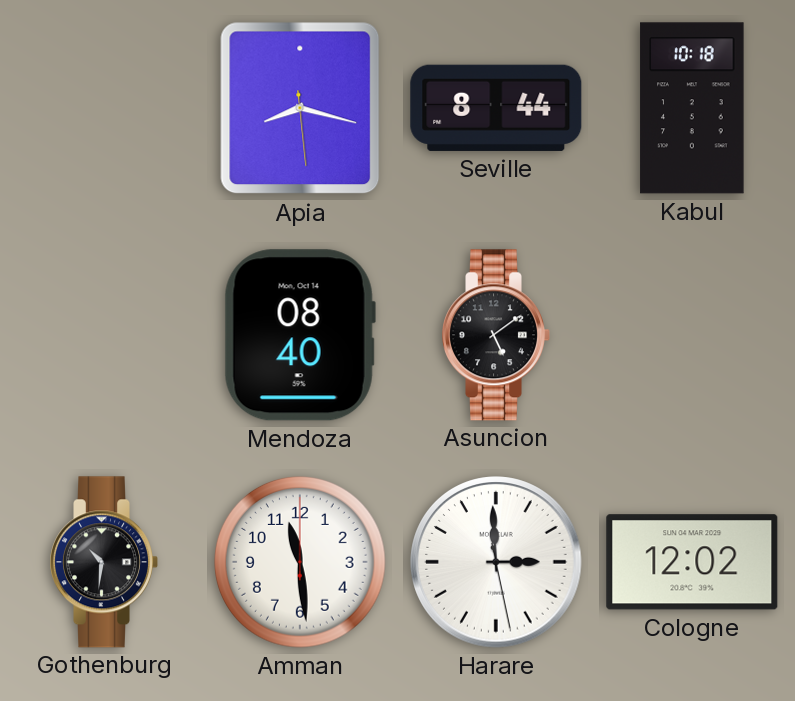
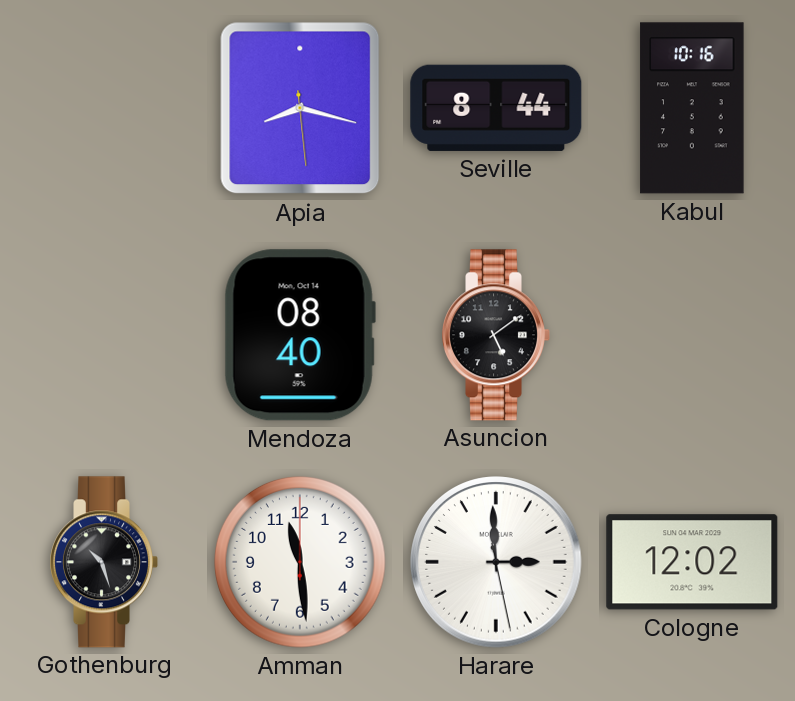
Kabul: 10:18 -> 10:16 (692, 108)
Gothenburg: 10:31 -> 10:27 (104, 562)
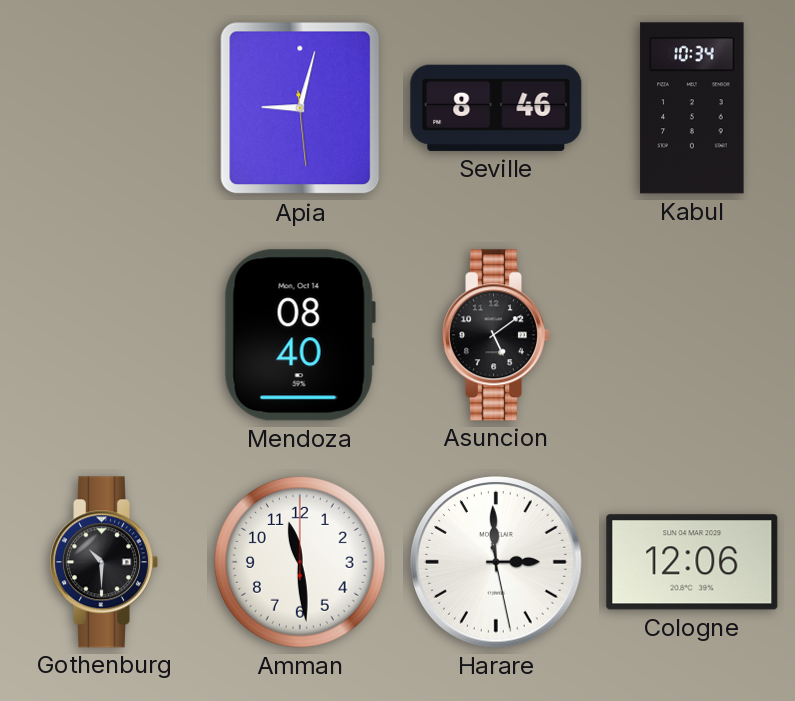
Apia: 8:17 -> 9:02 (300, 108)
Seville: 8:44 -> 8:46 (496, 108)
Kabul: 10:16 -> 10:34 (692, 108)
Gothenburg: 10:27 -> 10:30 (104, 562)
Cologne: 12:02 -> 12:06 (692, 562)
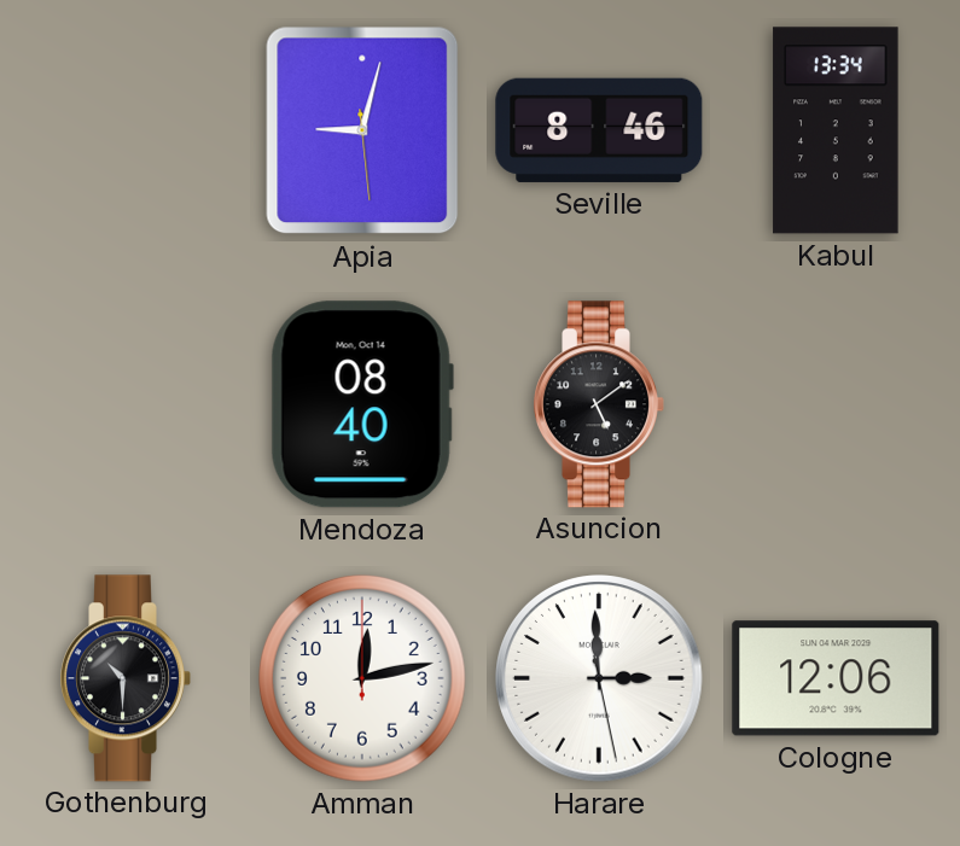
Kabul: 10:34 -> 13:34 (836, 130)
Amman: 11:29 -> 12:13 (362, 678)
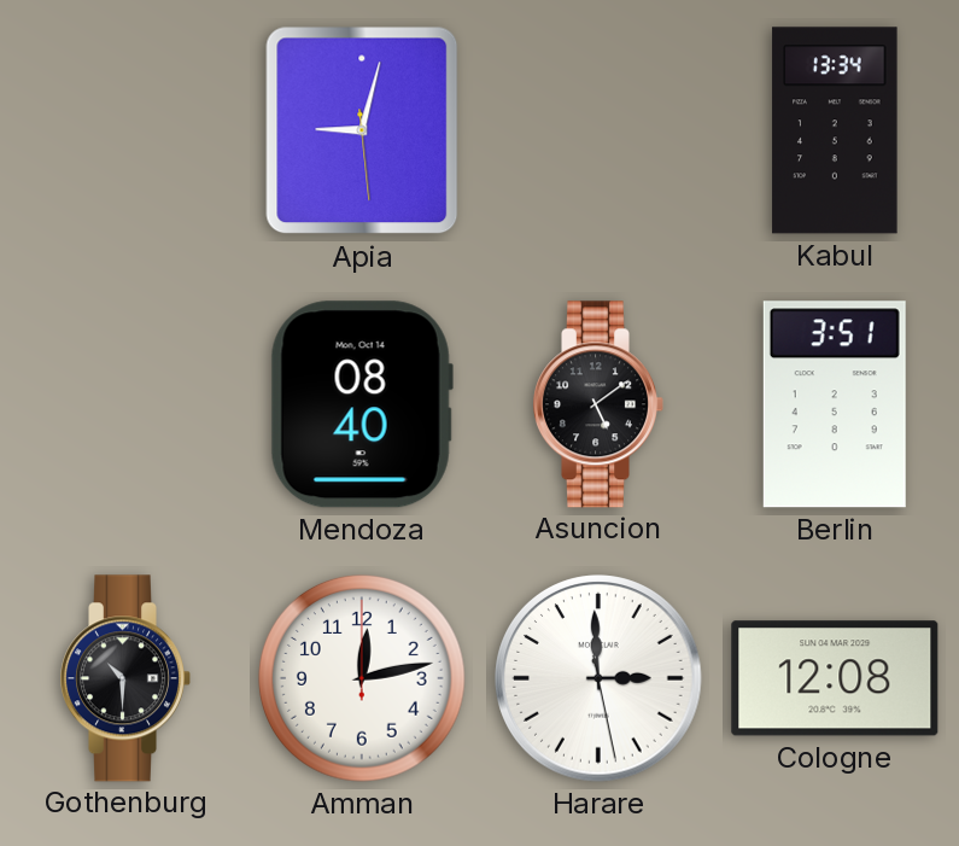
Seville: 8:46 -> none (599, 130)
Berlin: none -> 3:51 (835, 404)
Cologne: 12:06 -> 12:08 (835, 678)
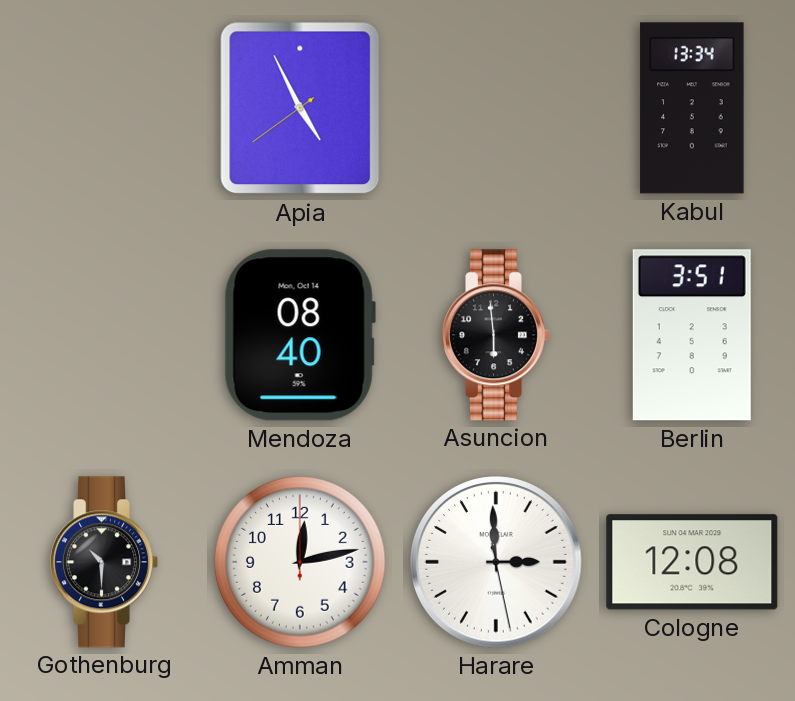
Apia: 9:02 -> 4:55 (300, 108)
Asuncion: 5:09 -> 5:59 (496, 335)
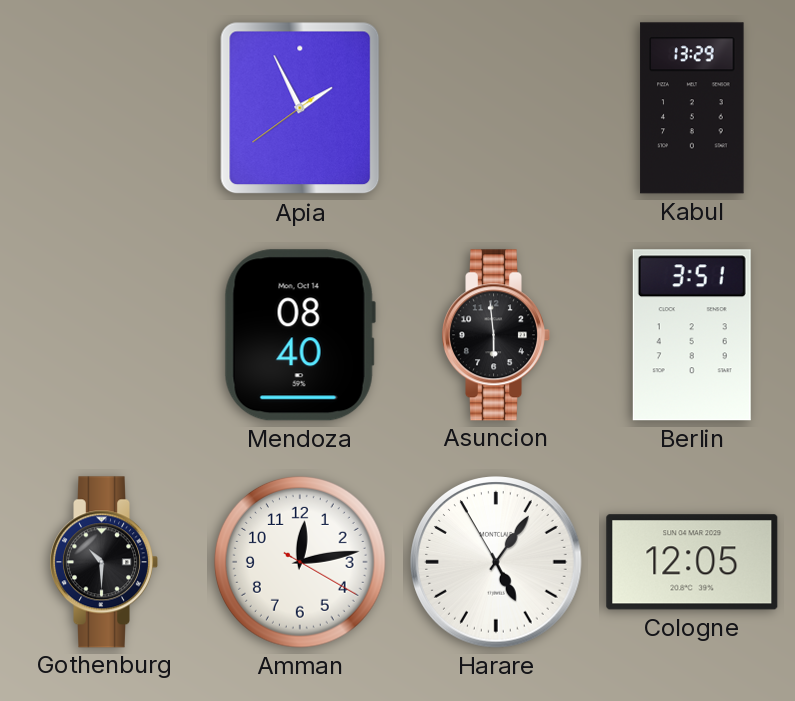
Apia: 4:55 -> 1:55 (300, 108)
Kabul: 13:34 -> 13:29 (692, 108)
Amman: 12:13:00 -> 12:13:20 (300, 562)
Harare: 2:59 -> 5:05 (496, 562)
Cologne: 12:08 -> 12:05 (692, 562)
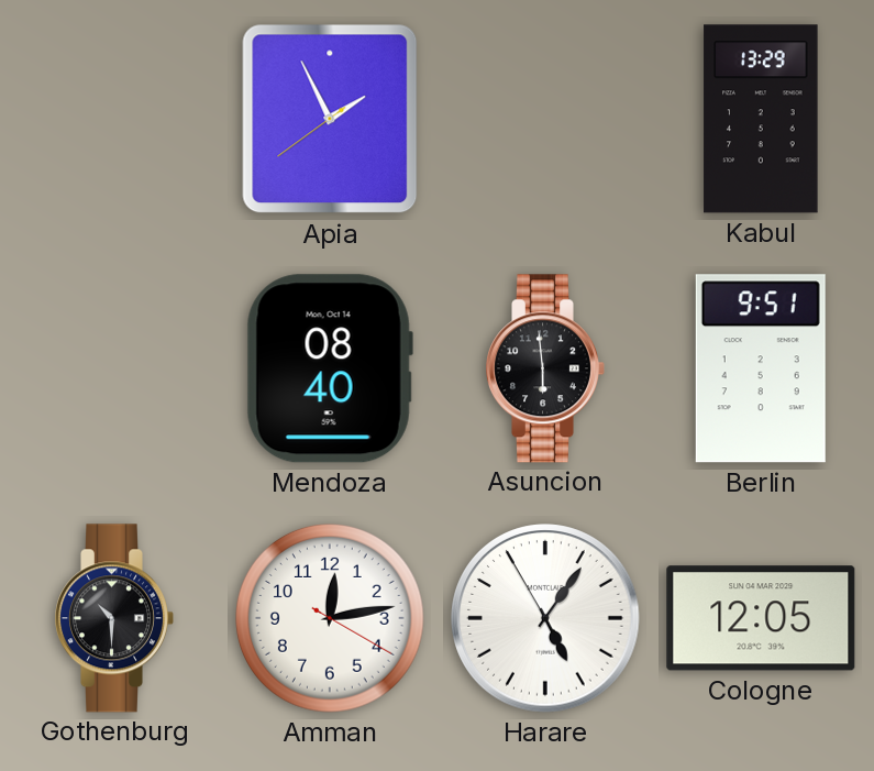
Berlin: 3:51 -> 9:51 (761, 368)
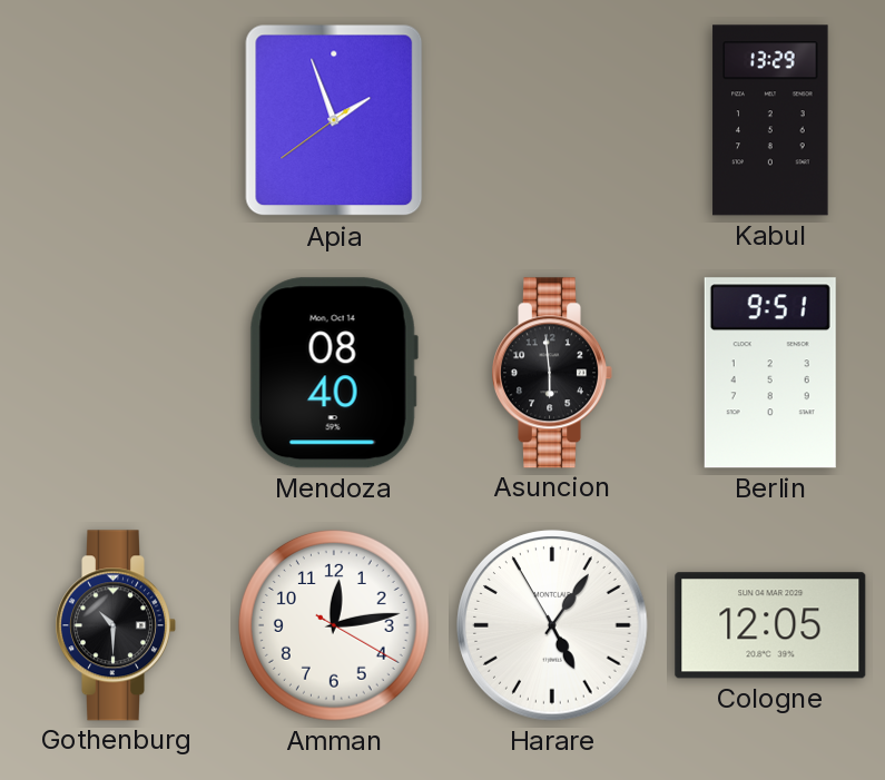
Apia: 1:55 -> 1:56 (334, 120)
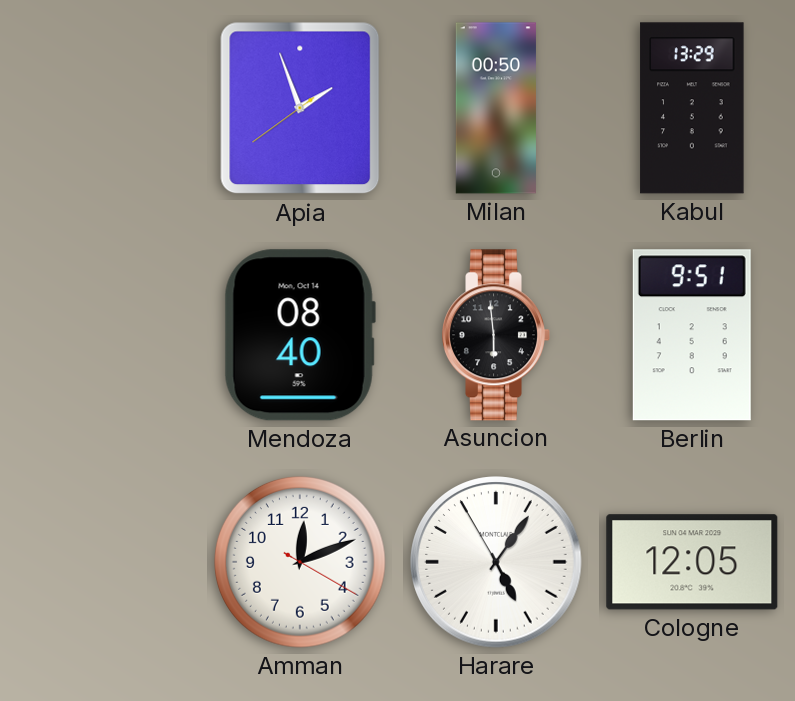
Milan: none -> 00:50 (496, 108)
Gothenburg: 10:30 -> none (116, 625)
Amman: 12:13 -> 12:11 (300, 562)
